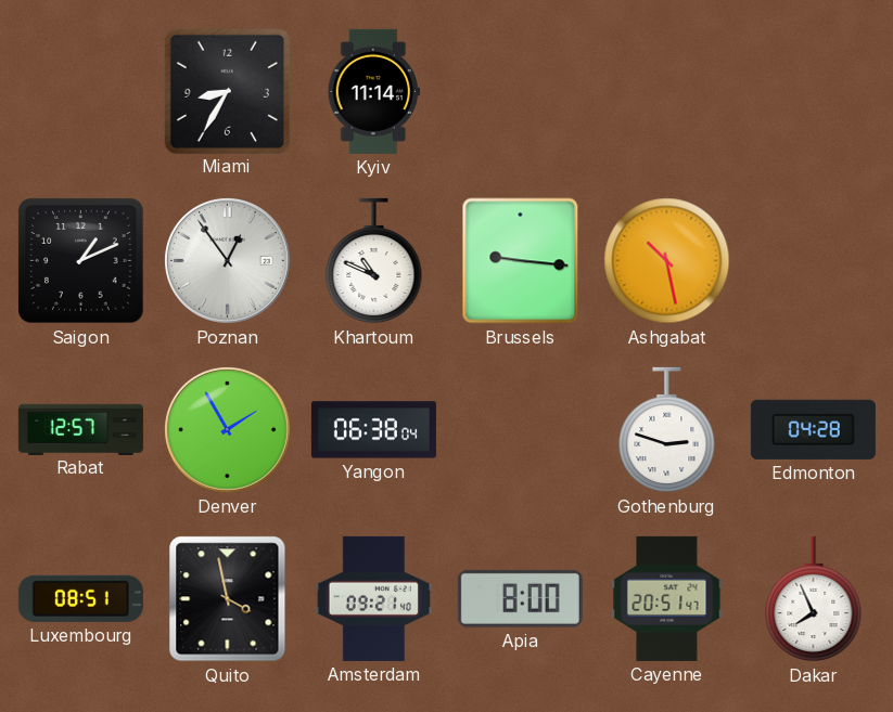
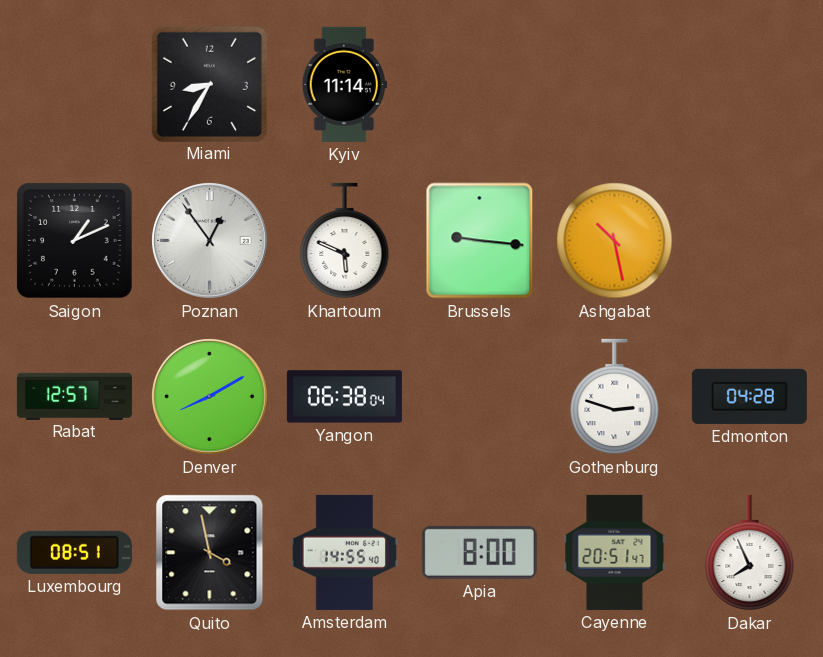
Khartoum: 10:49 -> 5:49 (345, 241)
Denver: 1:55 -> 8:10 (209, 396)
Amsterdam: 09:21 -> 14:55 (344, 552)
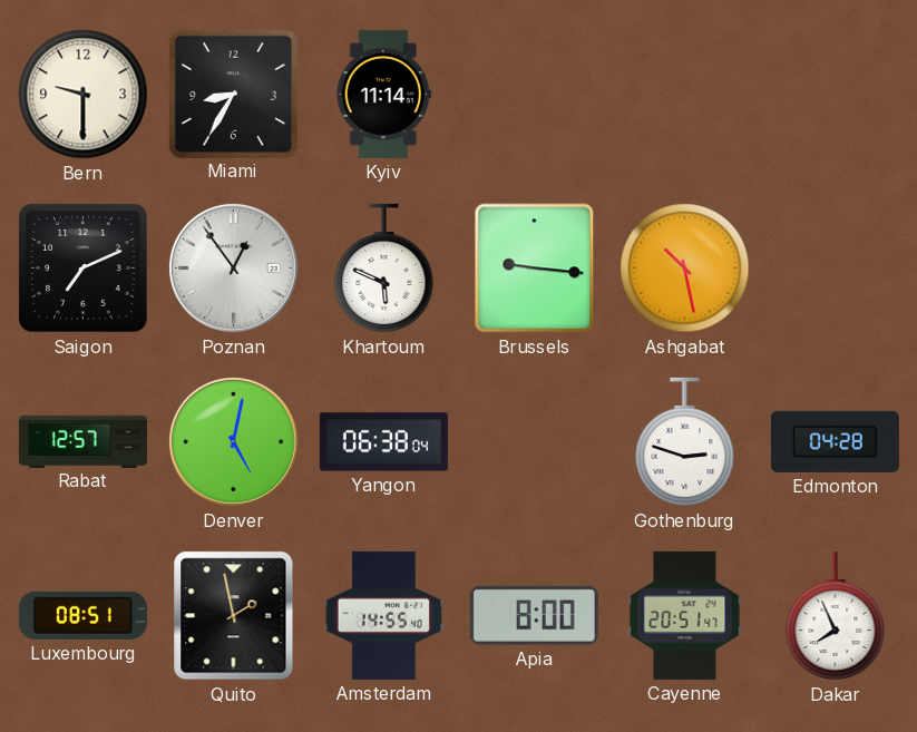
Bern: none -> 9:30 (84, 95)
Saigon: 1:11 -> 7:11 (84, 269)
Denver: 8:10 -> 5:02 (233, 441)
Quito: 3:58 -> 1:58 (234, 616)
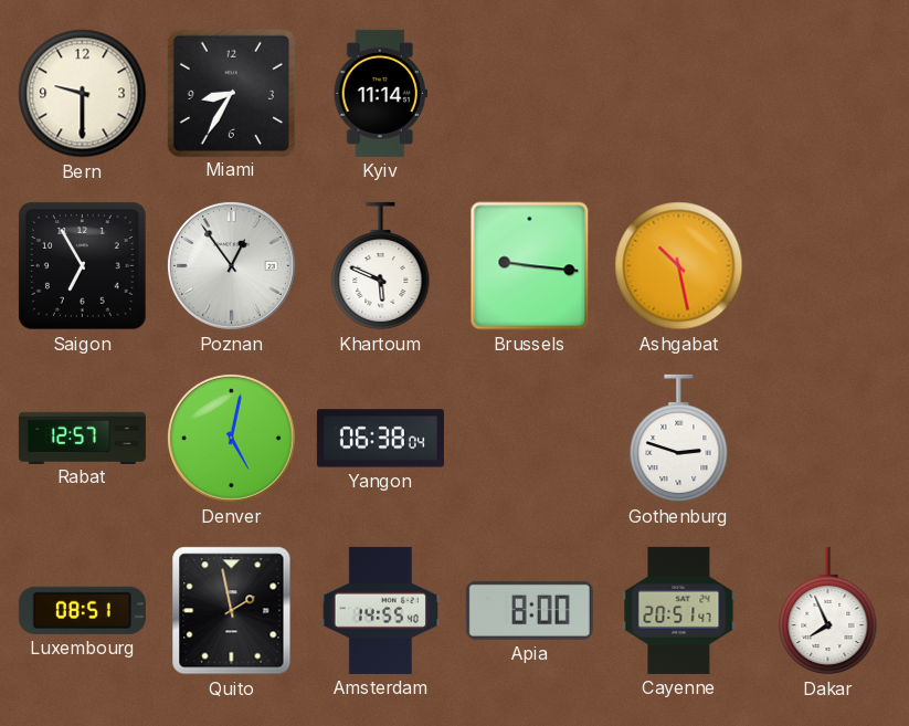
Saigon: 7:11 -> 6:55 (83, 266)
Edmonton: 04:28 -> none (835, 441)
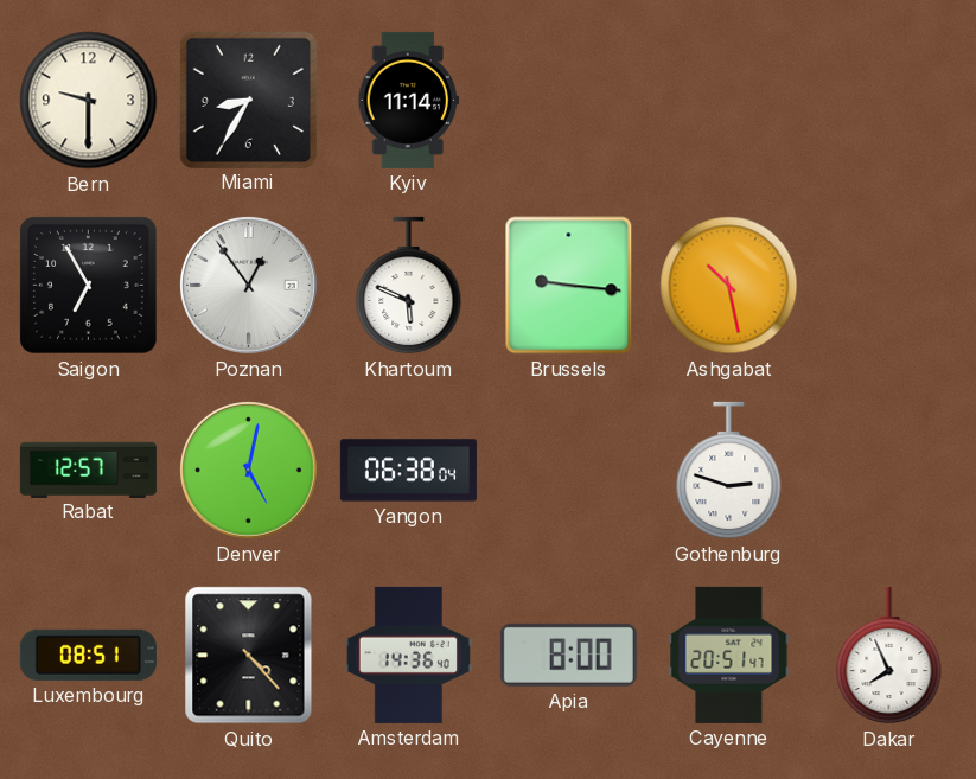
Quito: 1:58 -> 4:23 (249, 656)
Amsterdam: 14:55 -> 14:36 (408, 655)
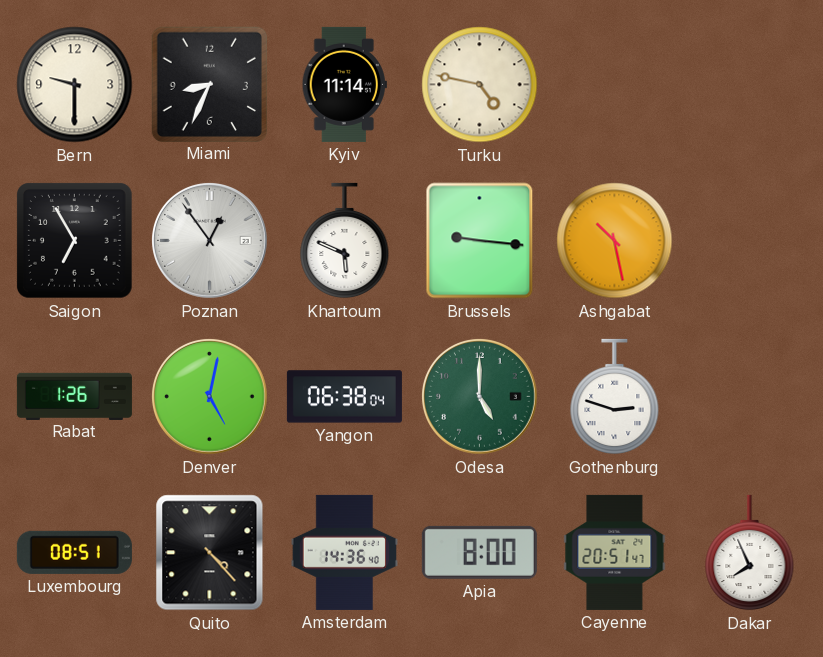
Miami: 8:35 -> 8:34 (209, 84)
Turku: none -> 4:47 (480, 85)
Rabat: 12:57 -> 1:26 (74, 396)
Odesa: none -> 5:00 (479, 396)
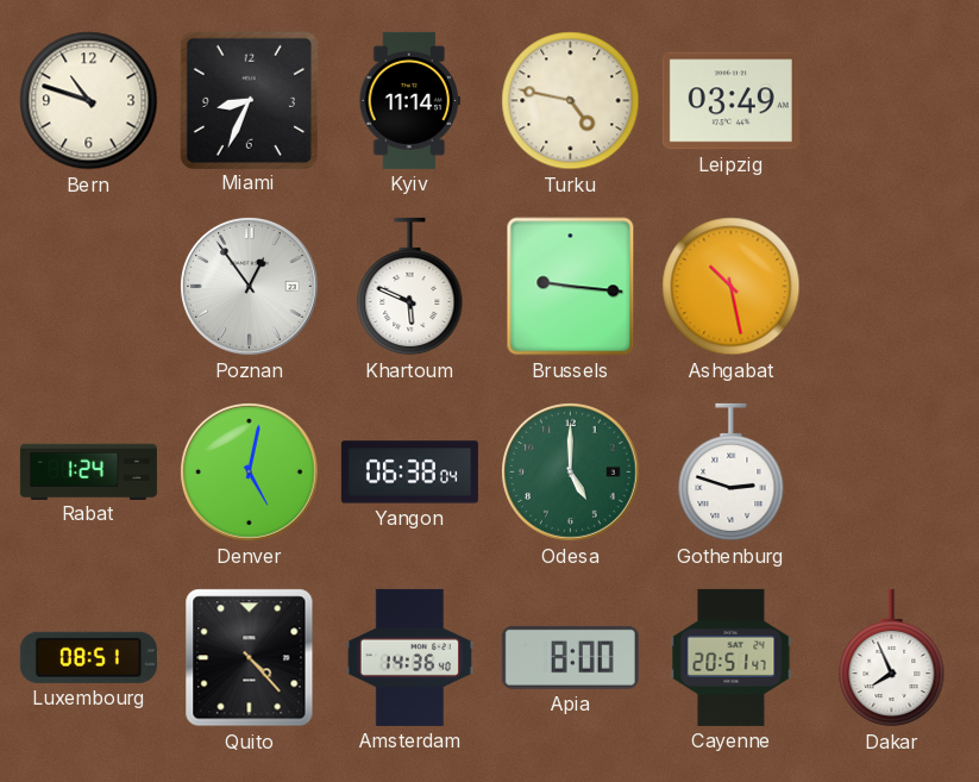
Bern: 9:30 -> 10:48 (89, 101)
Leipzig: none -> 03:49 (730, 101)
Saigon: 6:55 -> none (75, 241)
Rabat: 1:26 -> 1:24 (88, 471)
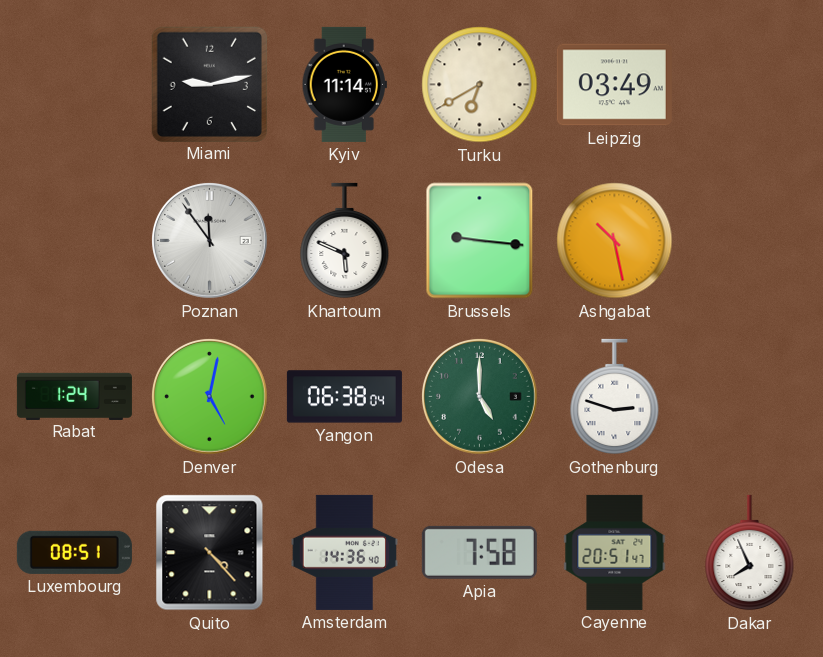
Bern: 10:48 -> none (89, 101)
Miami: 8:34 -> 9:13 (209, 84)
Turku: 4:47 -> 6:40 (480, 85)
Poznan: 12:54 -> 11:54 (209, 240)
Apia: 8:00 -> 7:58 (479, 552)
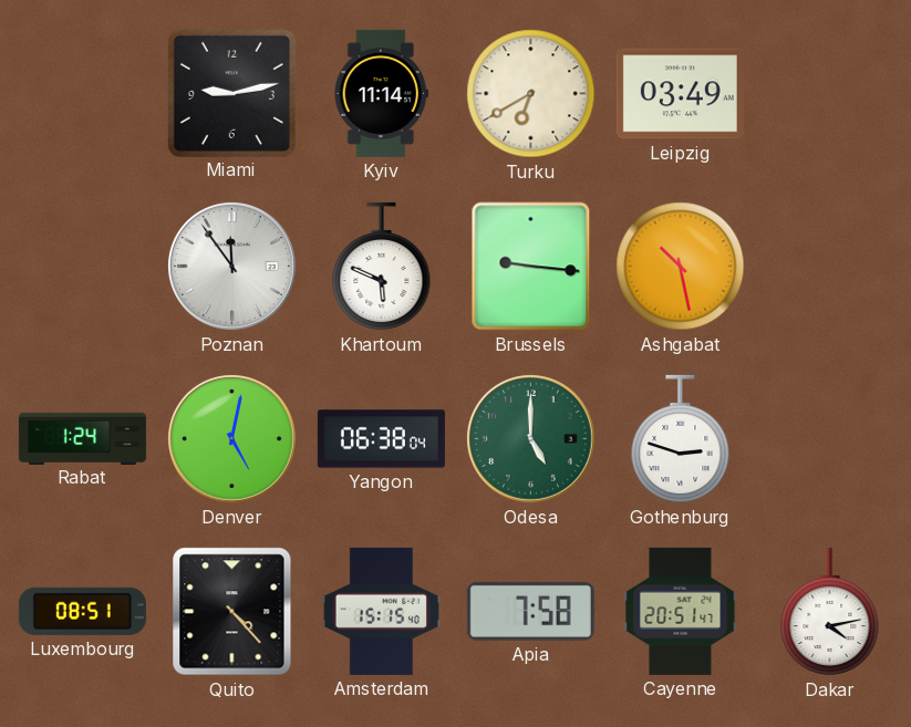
Amsterdam: 14:36 -> 15:15 (381, 611)
Dakar: 7:56 -> 4:13 (830, 612)
